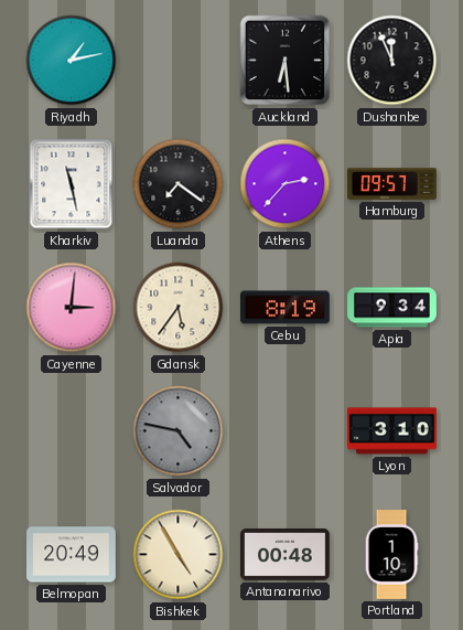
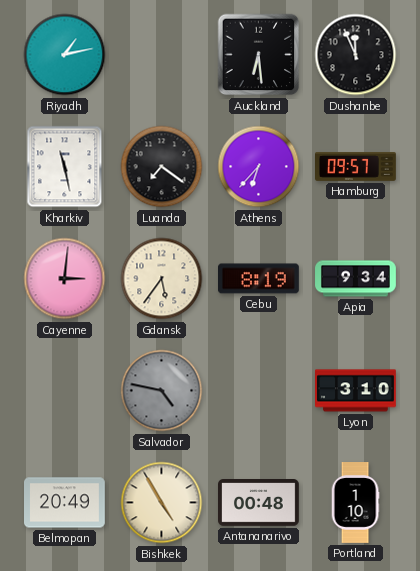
Athens: 2:37 -> 6:37 (259, 167)
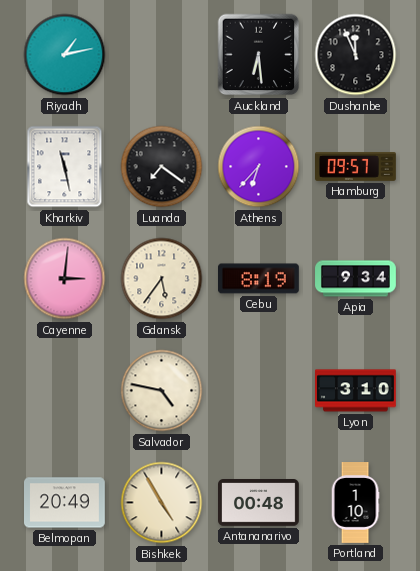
Salvador dial: grey -> cream (162, 391)
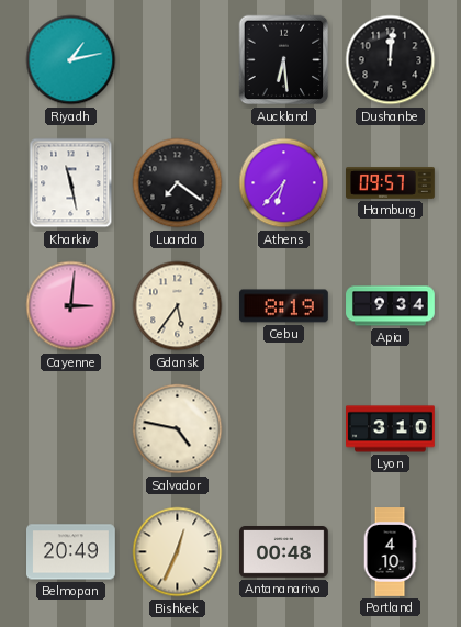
Dushanbe: 11:56 -> 12:01 (391, 60)
Bishkek: 4:55 -> 12:34 (178, 552)
Portland: 1:10 -> 4:10 (390, 552)
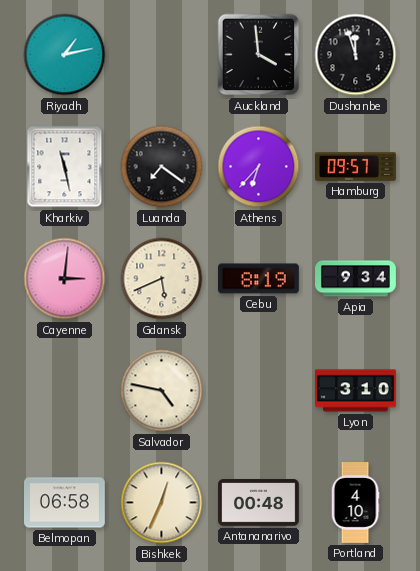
Auckland: 6:29 -> 3:59 (259, 55)
Dushanbe: 12:01 -> 11:57 (356, 55)
Gdansk: 5:36 -> 5:41 (162, 279)
Belmopan: 20:49 -> 06:58 (65, 503)
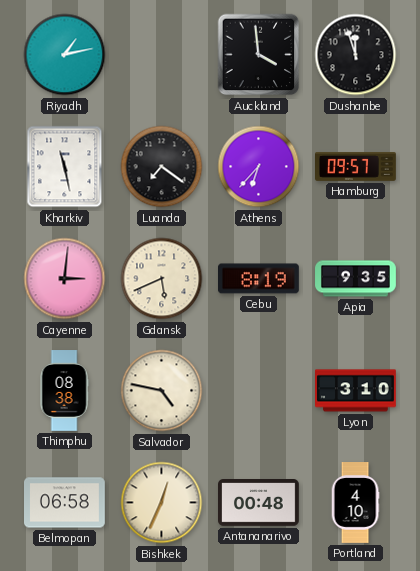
Apia: 9:34 -> 9:35 (356, 279)
Thimphu: none -> 08:38 (64, 391)
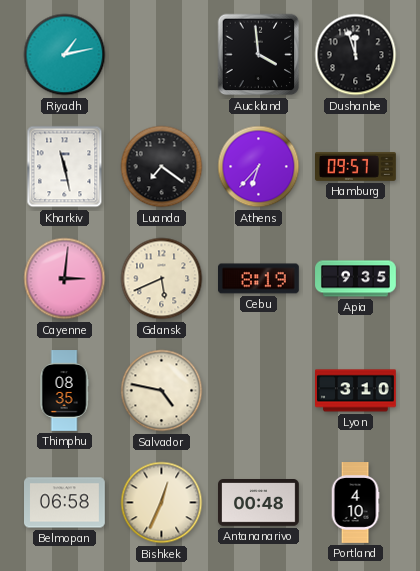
Thimphu: 08:38 -> 08:35 (64, 391)
